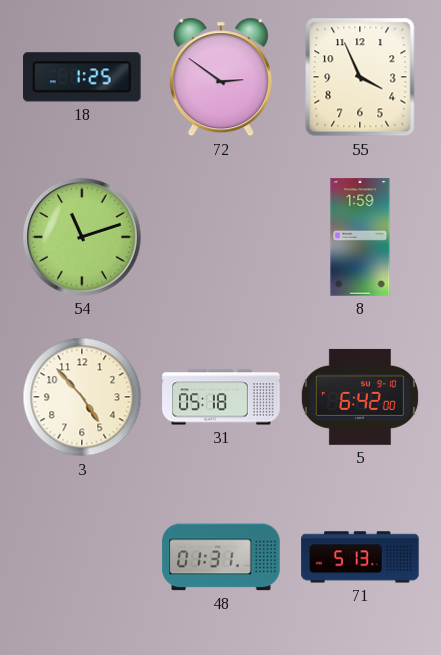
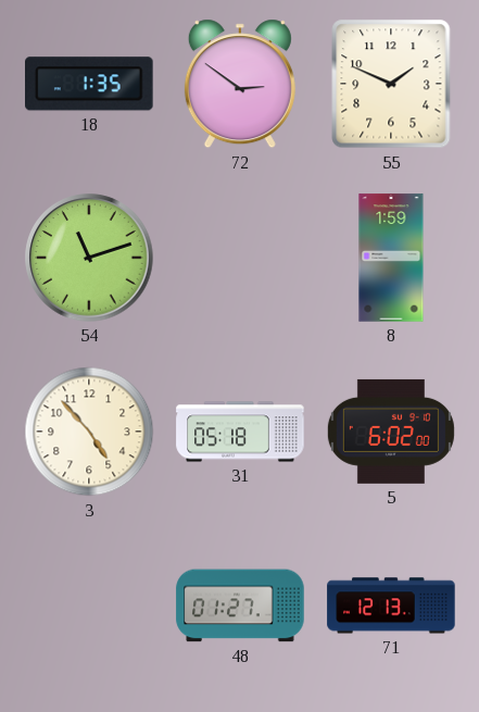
18: 1:25 -> 1:35 (90, 84)
55: 3:56 -> 1:49 (391, 84)
5: 6:42 -> 6:02 (391, 432)
48: 01:31 -> 01:27 (240, 605)
71: 5:13 -> 12:13 (391, 605)
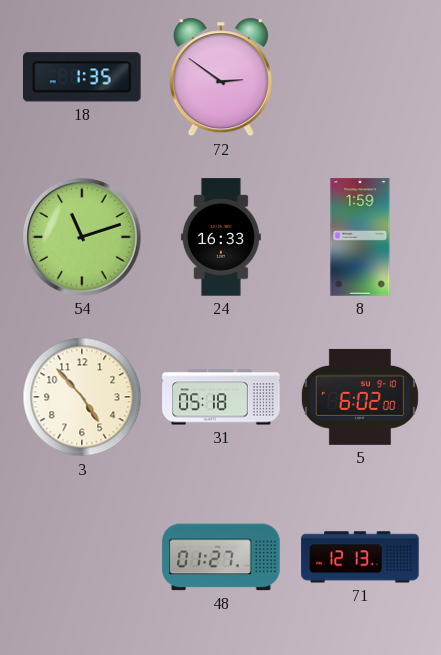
55: 1:49 -> none (391, 84)
24: none -> 16:33 (221, 237)
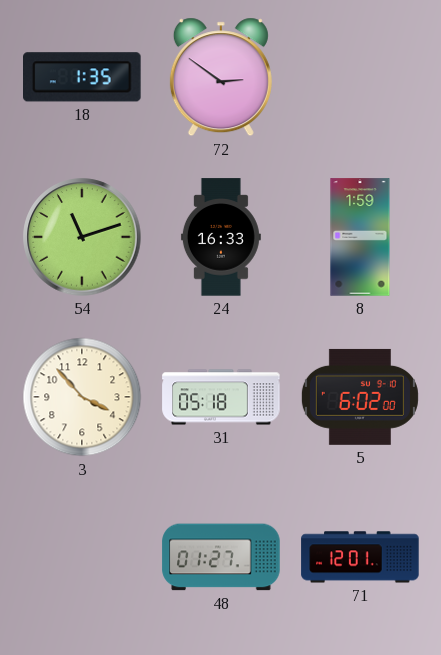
3: 4:53 -> 3:53 (82, 397)
71: 12:13 -> 12:01 (360, 557)
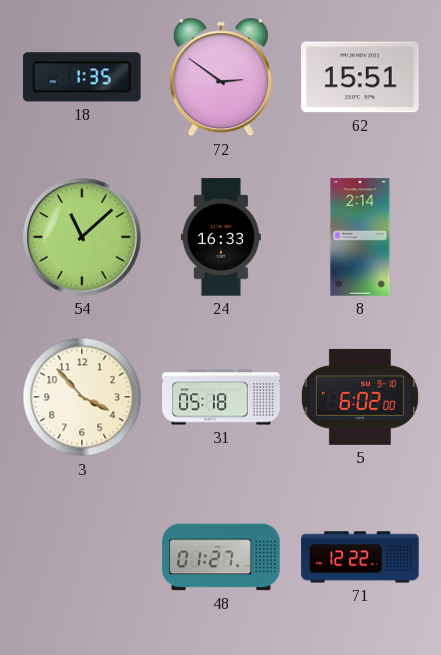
62: none -> 15:51 (360, 77)
54: 11:12 -> 11:08 (82, 237)
8: 1:59 -> 2:14 (360, 237)
71: 12:01 -> 12:22 (360, 557)
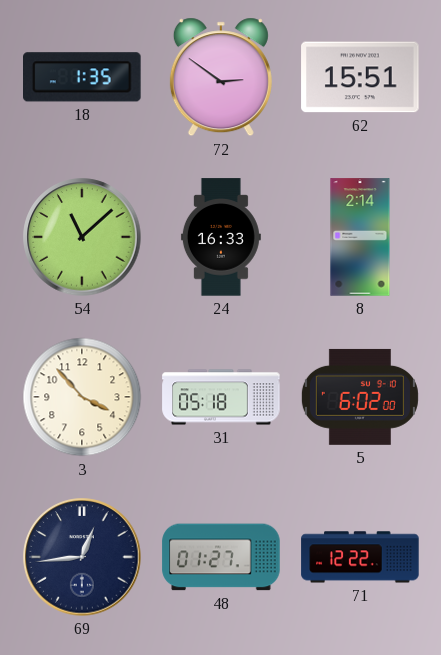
69: none -> 12:44 (82, 557)
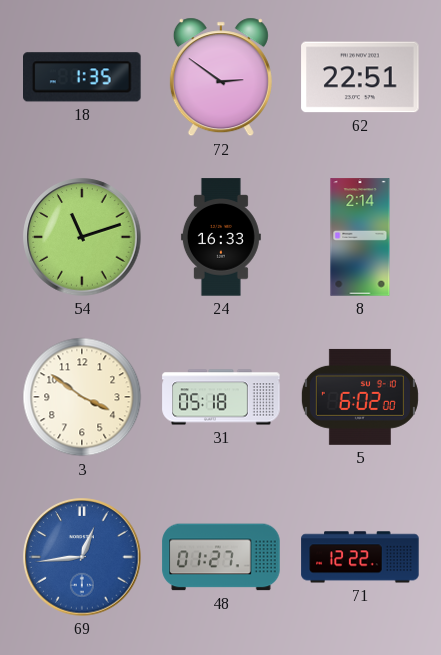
62: 15:51 -> 22:51 (360, 77)
54: 11:08 -> 11:12 (82, 237)
3: 3:53 -> 3:51 (82, 397)
69 dial: navy -> blue (82, 557)
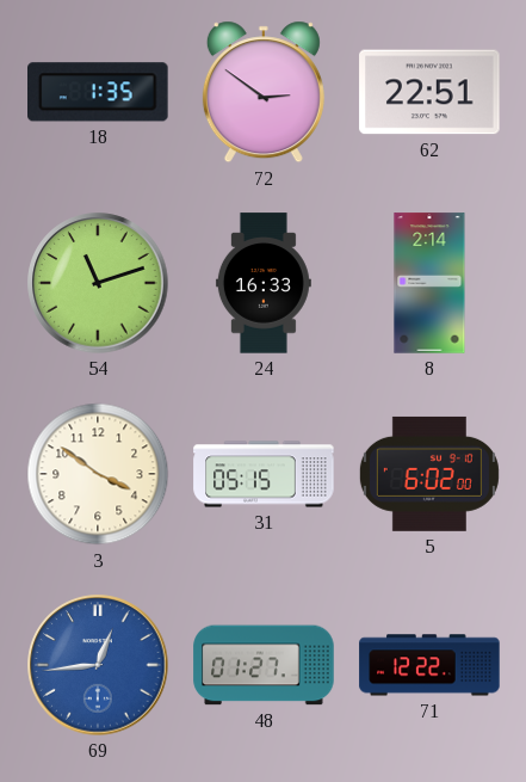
31: 05:18 -> 05:15 (264, 474)
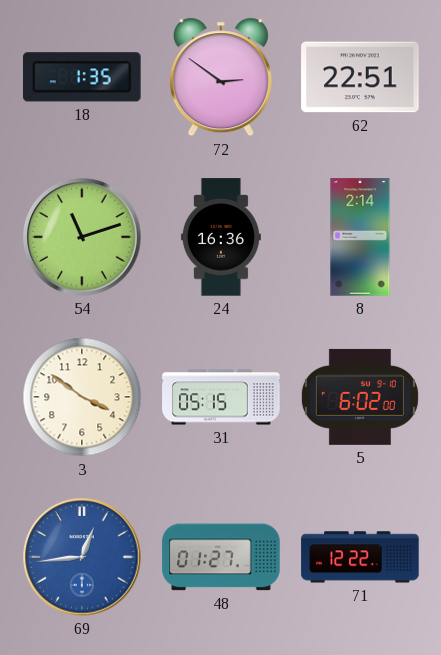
24: 16:33 -> 16:36 (221, 237)
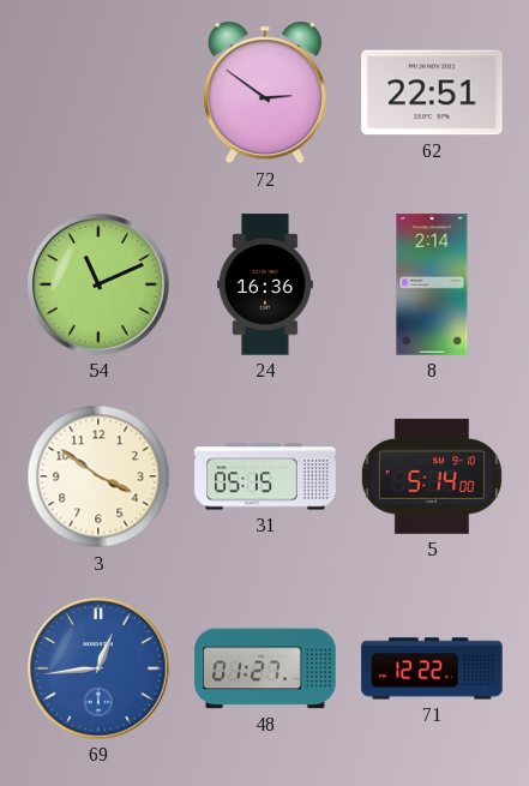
18: 1:35 -> none (83, 77)
54: 11:12 -> 11:11 (98, 284)
5: 6:02 -> 5:14 (432, 476)
